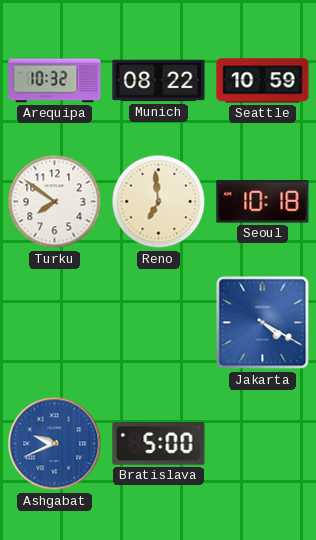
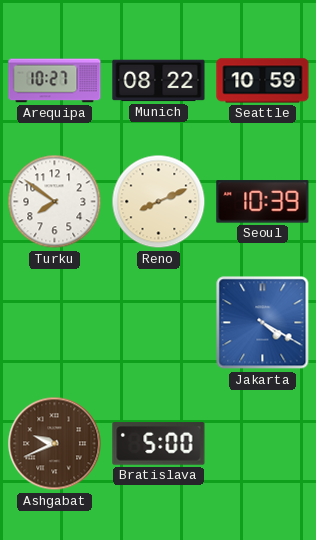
Arequipa: 10:32 -> 10:27 (55, 81)
Reno: 6:59 -> 8:11 (159, 202)
Seoul: 10:18 -> 10:39 (263, 202)
Ashgabat dial: blue -> brown (55, 444)
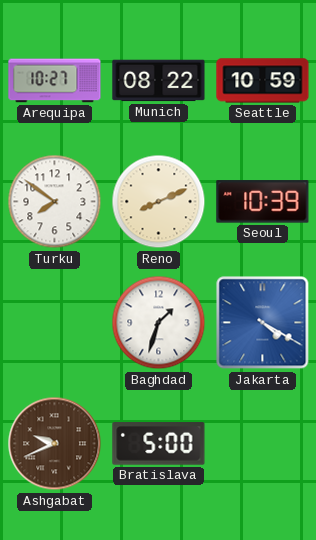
Baghdad: none -> 1:33 (159, 323)
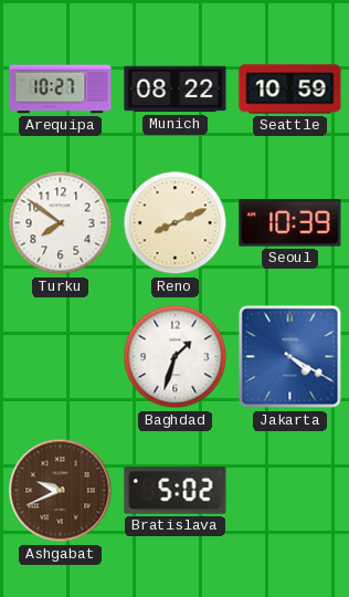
Bratislava: 5:00 -> 5:02 (176, 491)
